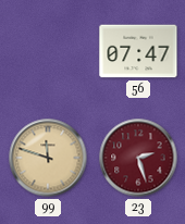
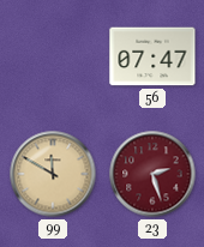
99: 11:48 -> 11:50 (53, 174)
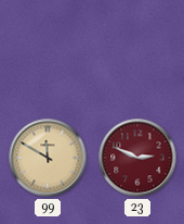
56: 07:47 -> none (152, 56)
23: 2:27 -> 2:49 (137, 158)
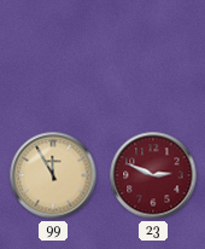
99: 11:50 -> 11:55 (53, 175)
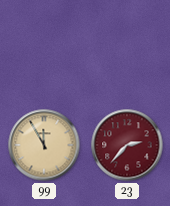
23: 2:49 -> 2:37 (127, 145)
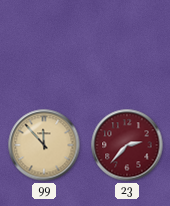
99: 11:55 -> 11:53 (44, 145)
